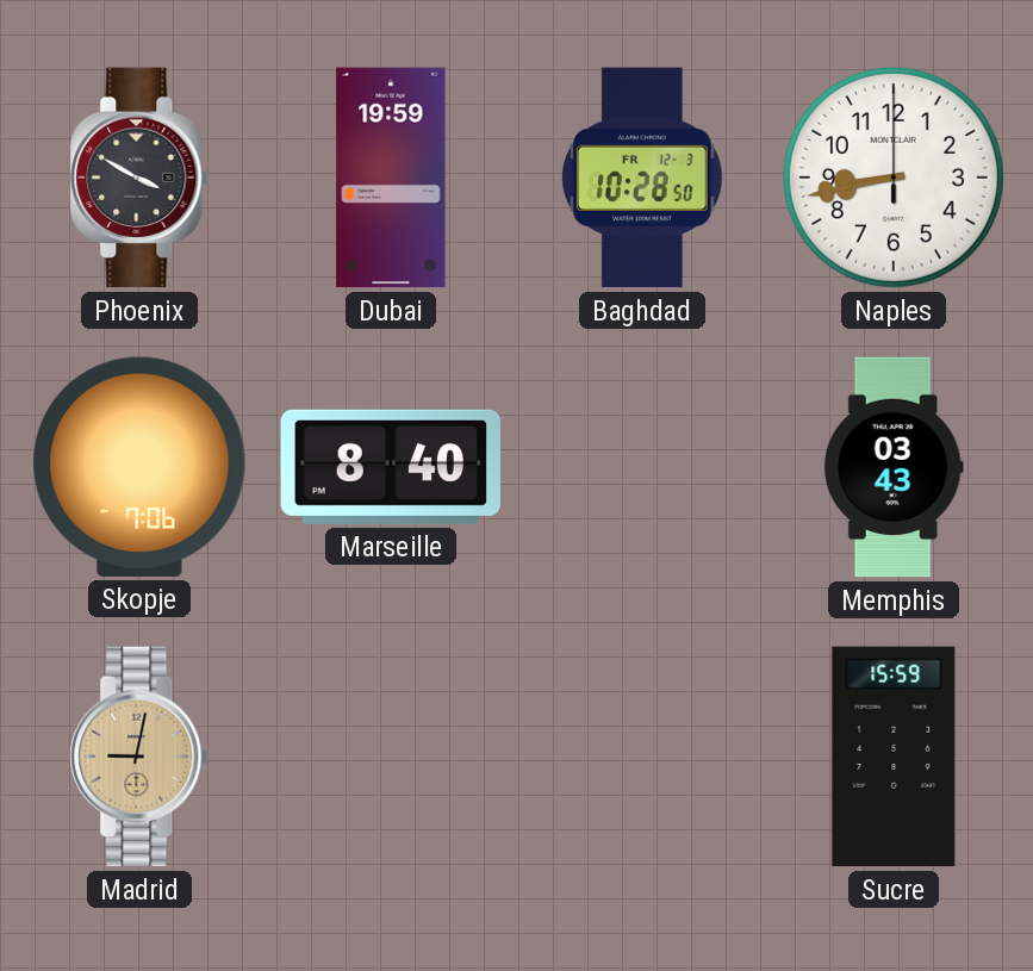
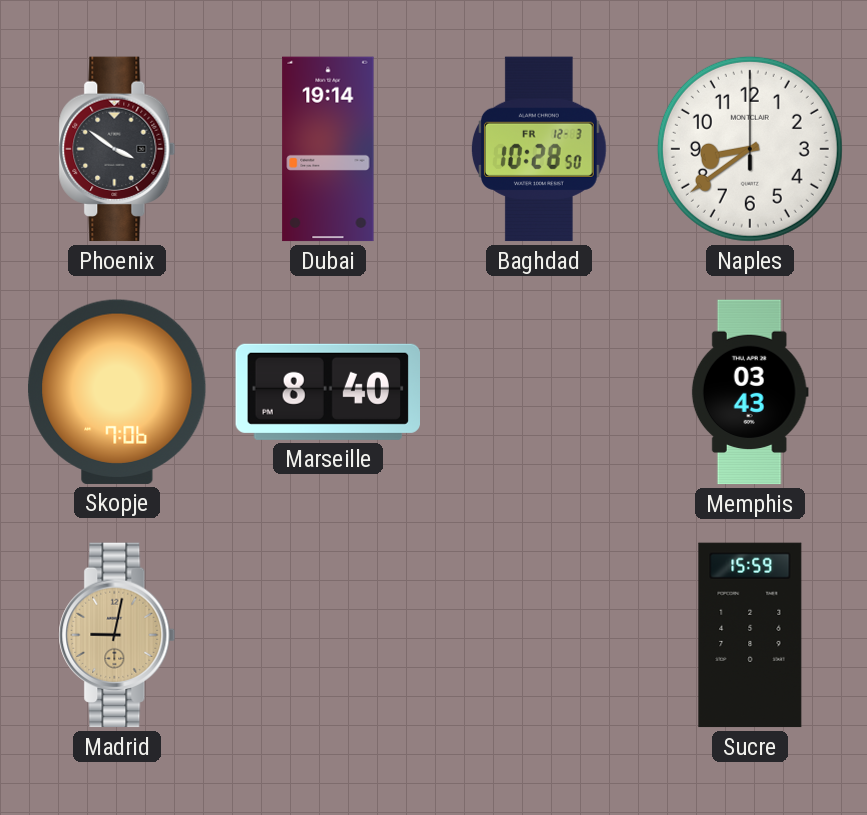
Phoenix: 3:50 -> 3:51 (117, 149)
Dubai: 19:59 -> 19:14 (328, 149)
Naples: 8:43 -> 8:39 (750, 149)
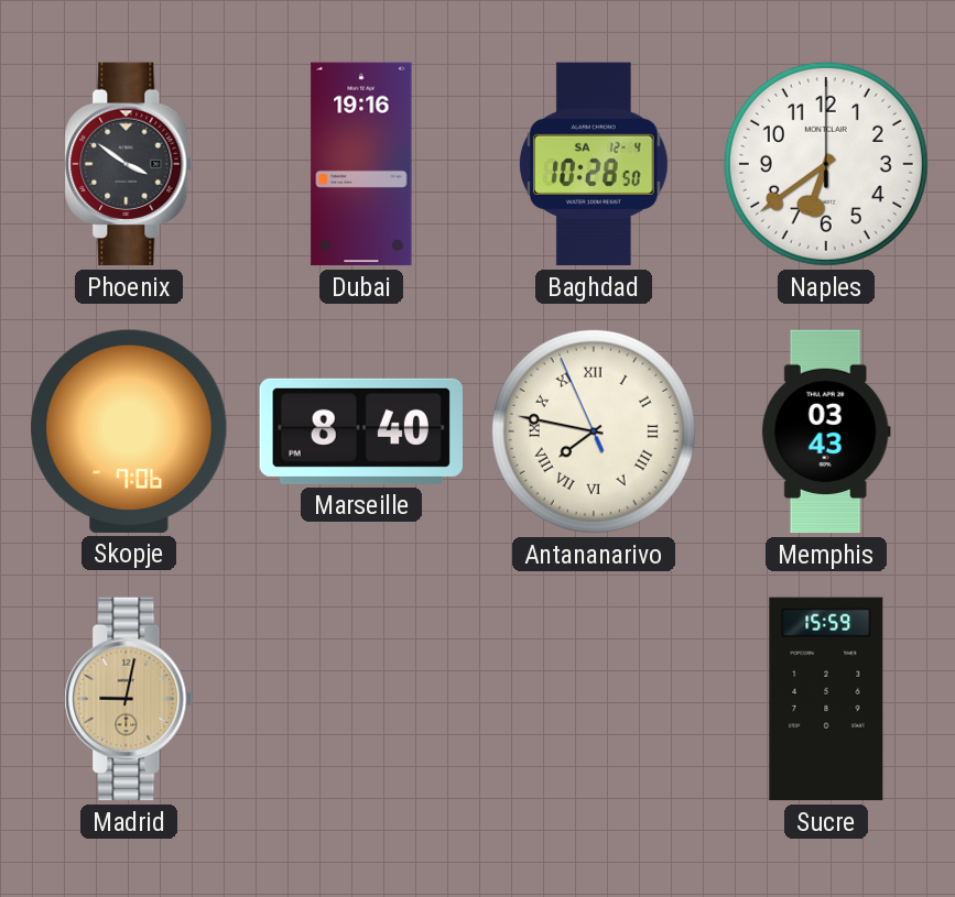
Dubai: 19:14 -> 19:16 (361, 164)
Baghdad date: FR 12-3 -> SA 12-4 (595, 164)
Naples: 8:39 -> 6:39 (826, 164)
Antananarivo: none -> 7:46 (594, 431)
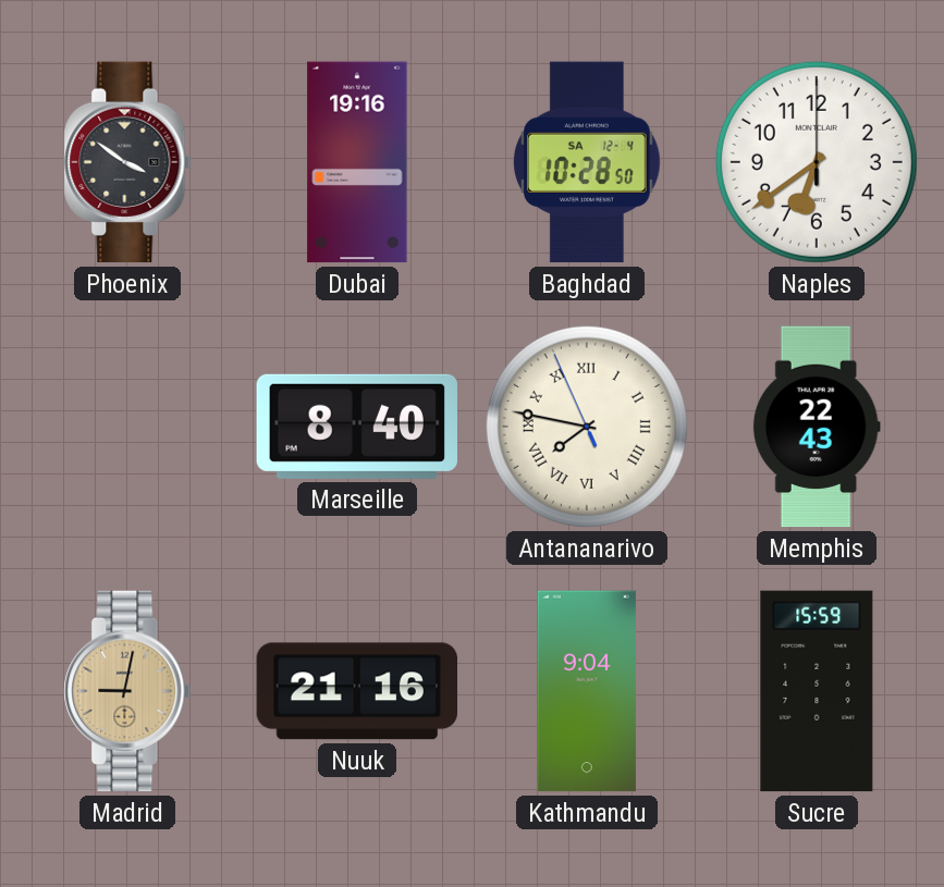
Skopje: 7:06 -> none (129, 431)
Memphis: 03:43 -> 22:43 (817, 427)
Nuuk: none -> 21:16 (356, 691)
Kathmandu: none -> 9:04 (587, 691)
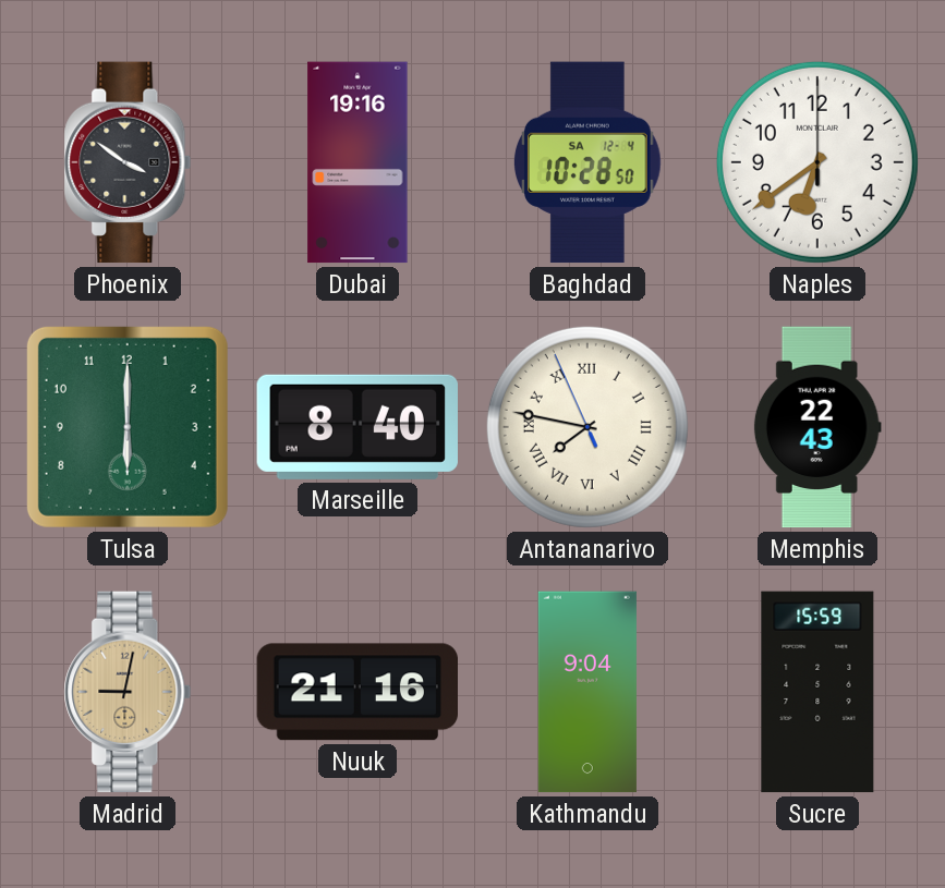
Tulsa: none -> 6:00 (128, 427)
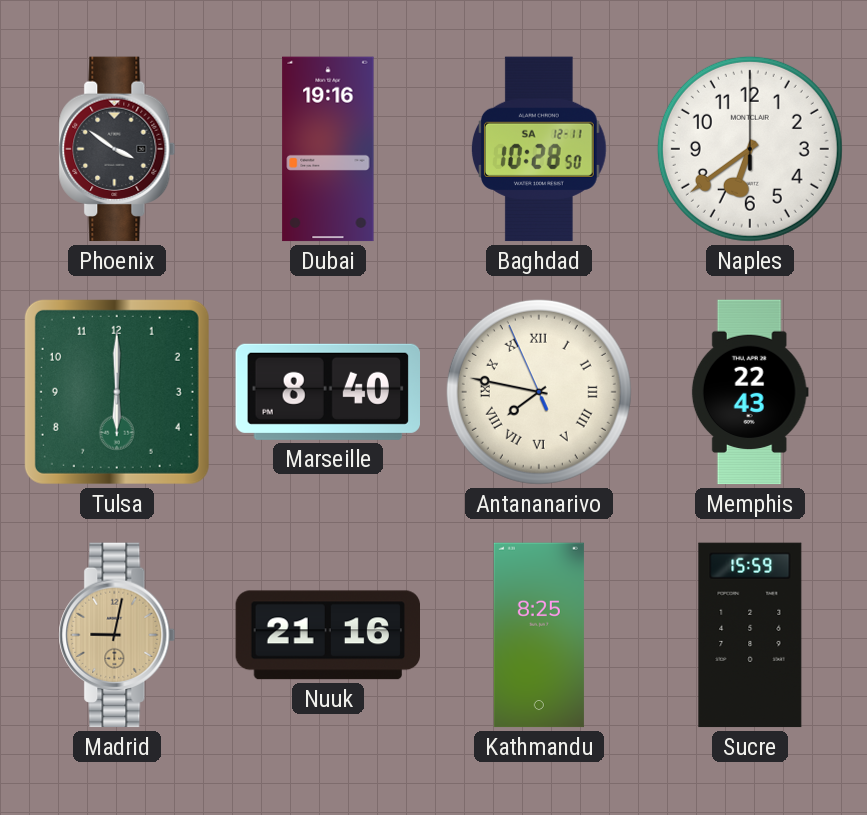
Baghdad date: SA 12-4 -> SA 12-11 (540, 149)
Kathmandu: 9:04 -> 8:25 (539, 635)
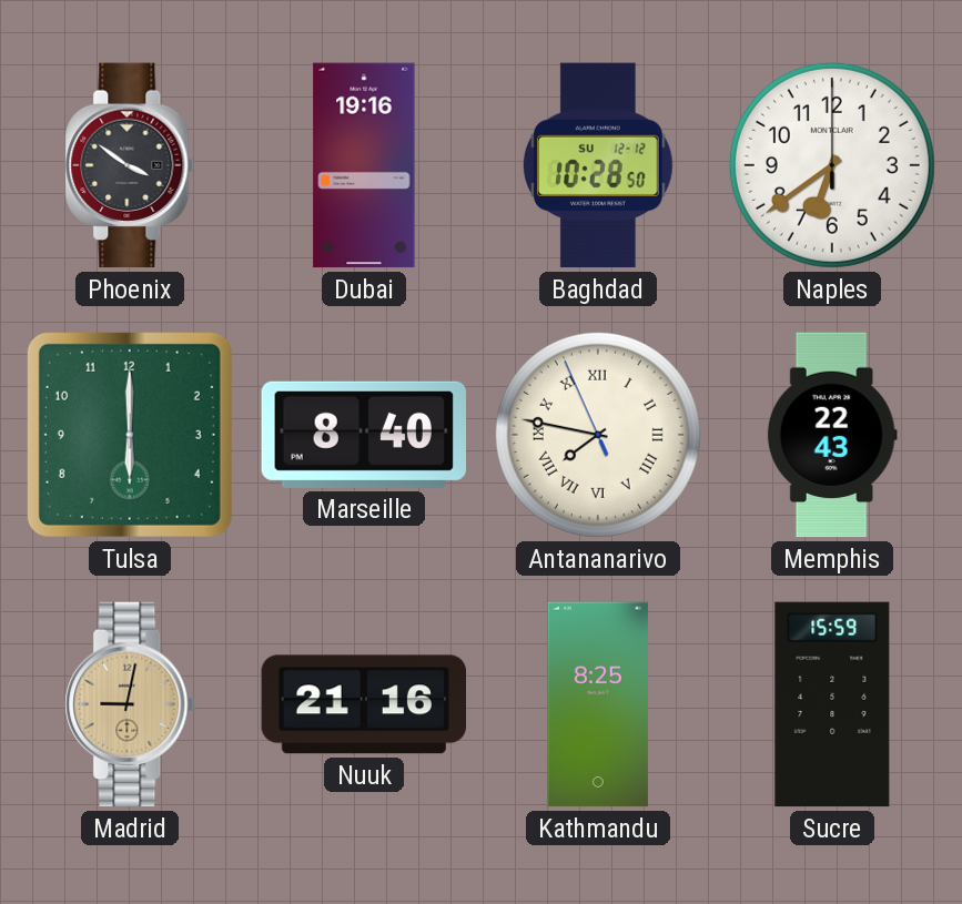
Baghdad date: SA 12-11 -> SU 12-12 (599, 165)
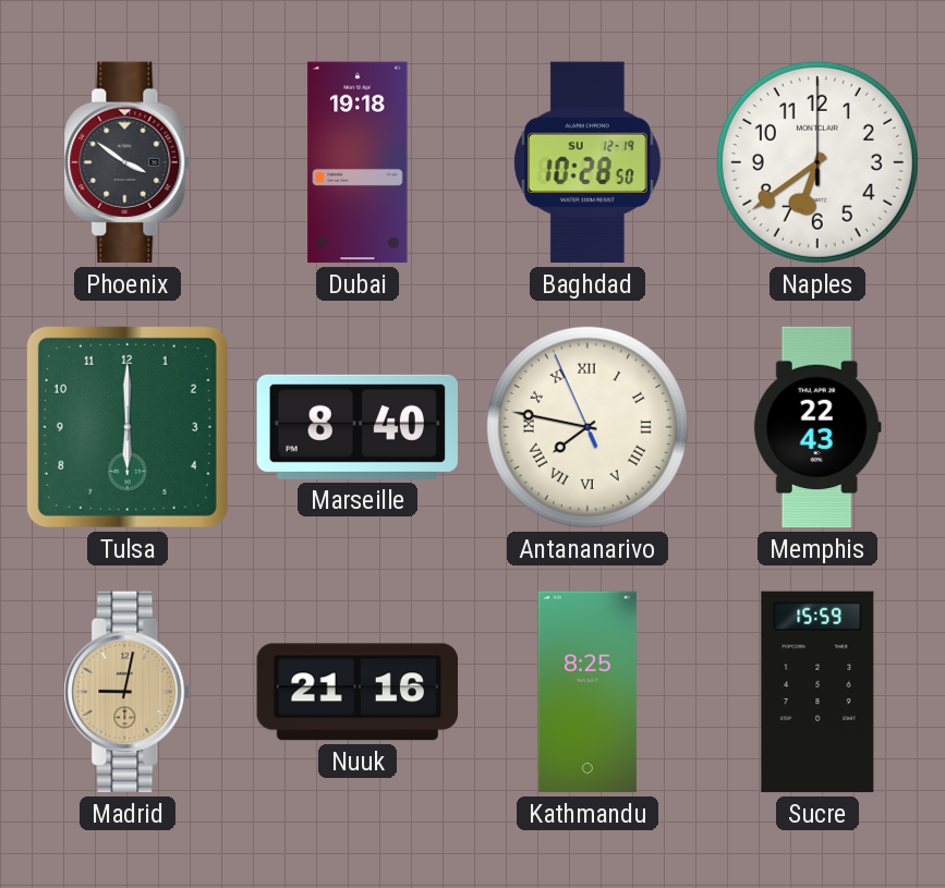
Dubai: 19:16 -> 19:18 (358, 162)
Baghdad date: SU 12-12 -> SU 12-19 (589, 162)
